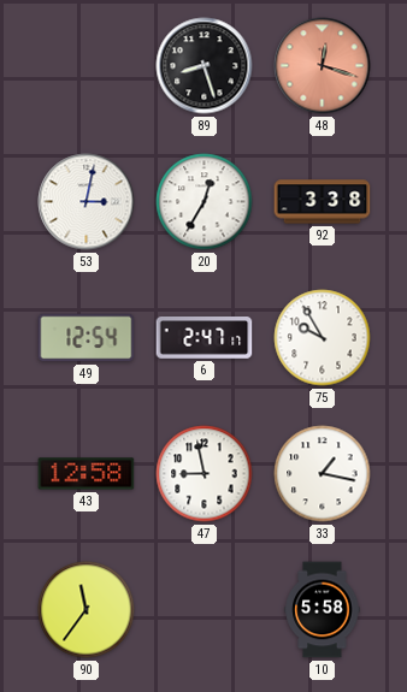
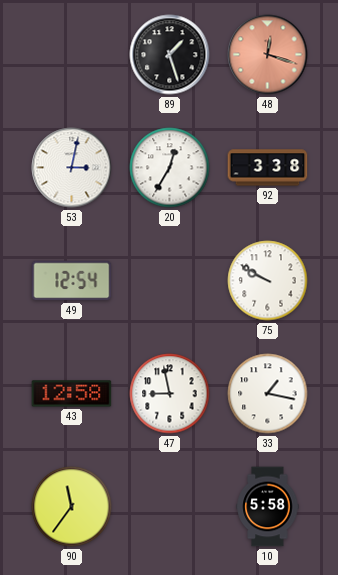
89: 8:27 -> 1:27 (170, 55)
6: 2:47 -> none (205, 338)
75: 9:55 -> 9:50 (268, 281)
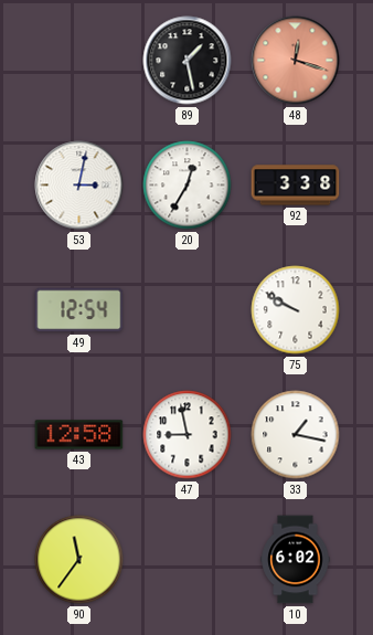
89: 1:27 -> 1:28 (188, 61)
10: 5:58 -> 6:02 (296, 560)
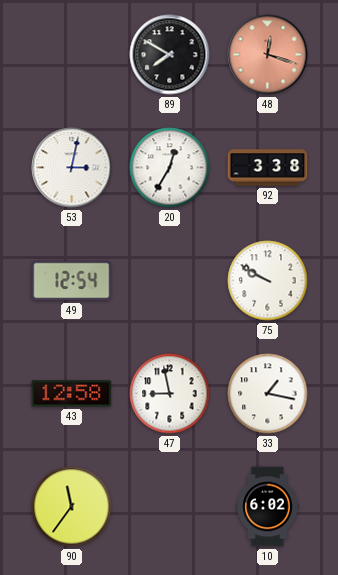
89: 1:28 -> 7:50 (170, 55)
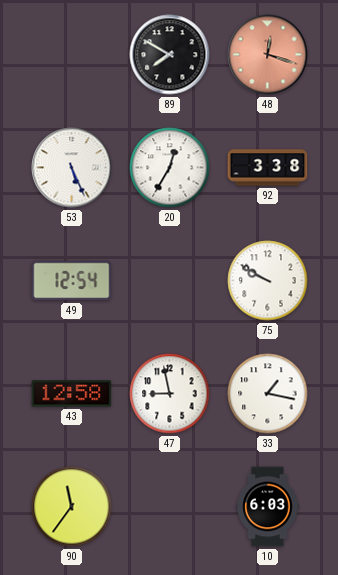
53: 3:02 -> 5:26 (72, 168)
10: 6:02 -> 6:03 (268, 507)
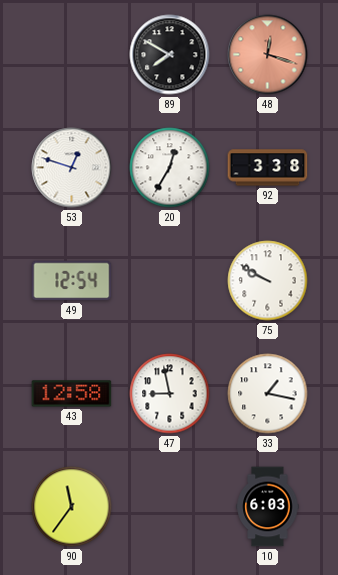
53: 5:26 -> 12:48 (72, 168)
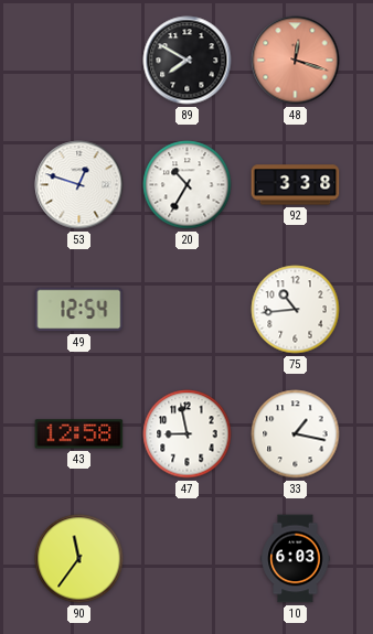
20: 12:35 -> 10:35 (188, 185)
75: 9:50 -> 10:44 (296, 310)
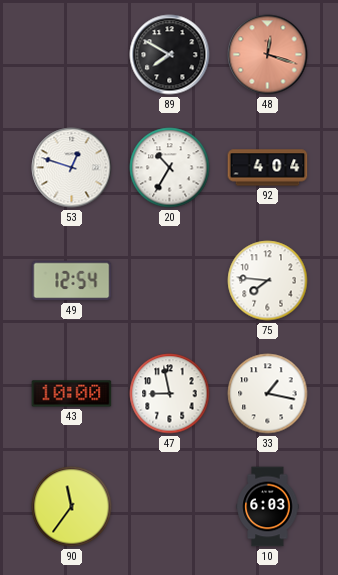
92: 3:38 -> 4:04 (268, 168)
75: 10:44 -> 7:46 (268, 281)
43: 12:58 -> 10:00 (72, 394)
